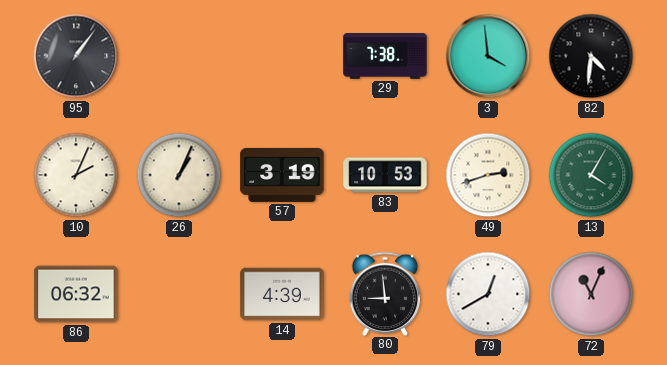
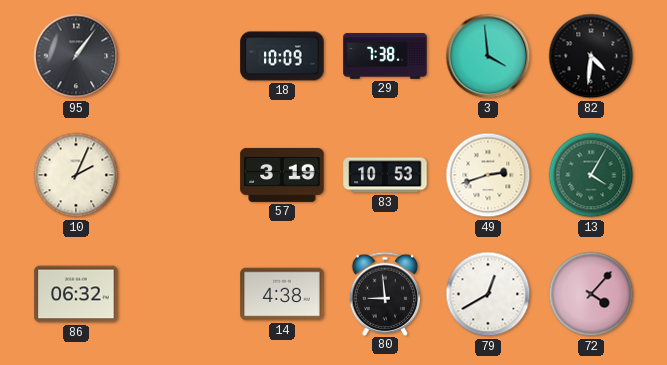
18: none -> 10:09 (282, 56)
26: 1:04 -> none (179, 175)
14: 4:39 -> 4:38 (282, 294)
72: 11:04 -> 4:07 (591, 294)
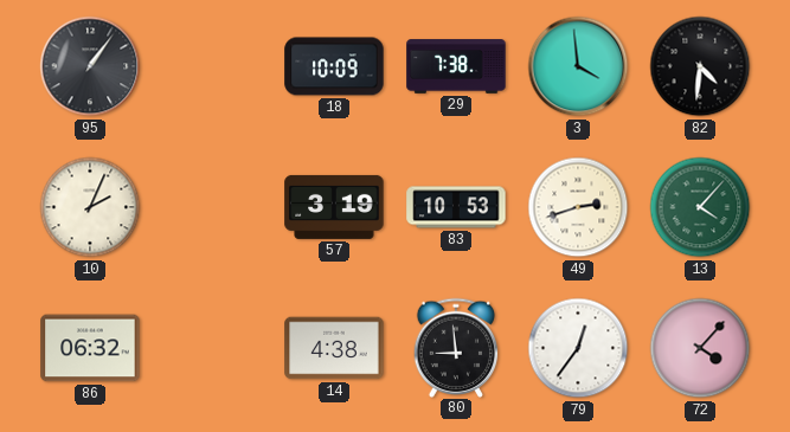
13: 4:05 -> 4:07 (700, 207)
79: 12:40 -> 12:36 (578, 348)
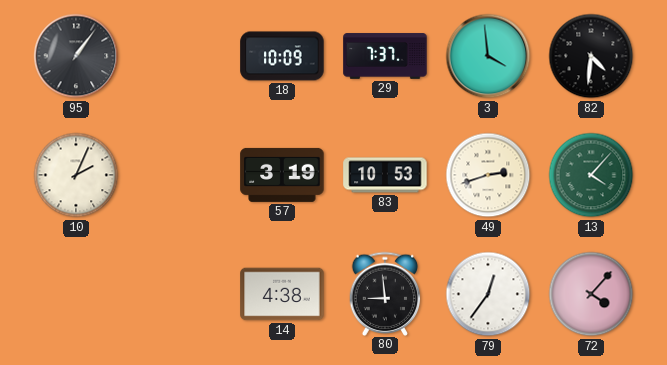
29: 7:38 -> 7:37 (385, 56)
86: 06:32 -> none (90, 348)
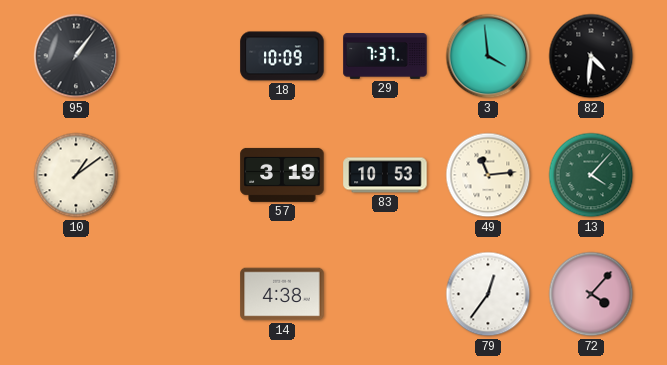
10: 2:04 -> 1:09 (76, 175)
49: 2:42 -> 11:14 (488, 175)
80: 8:59 -> none (385, 293)
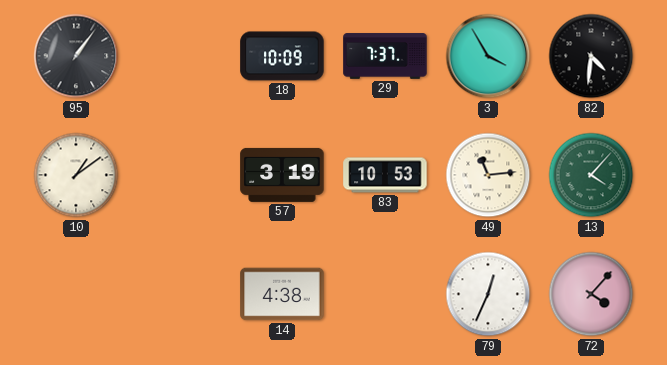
3: 3:59 -> 3:55 (488, 56)
79: 12:36 -> 12:34 (488, 294)
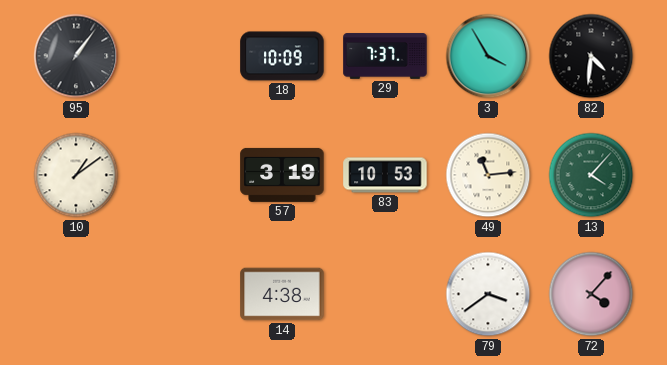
79: 12:34 -> 3:39 (488, 294)
